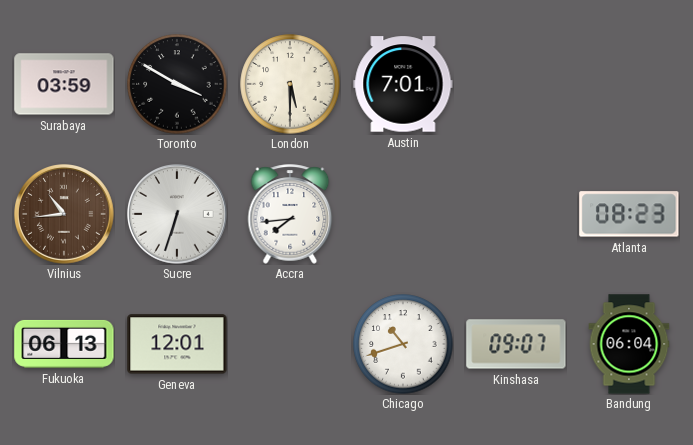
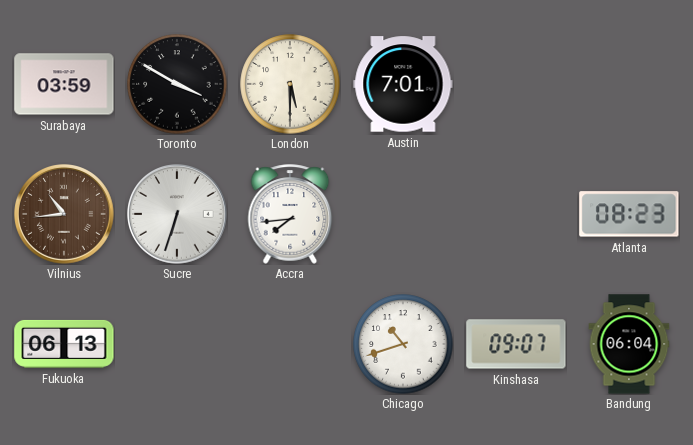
Geneva: 12:01 -> none (177, 344)
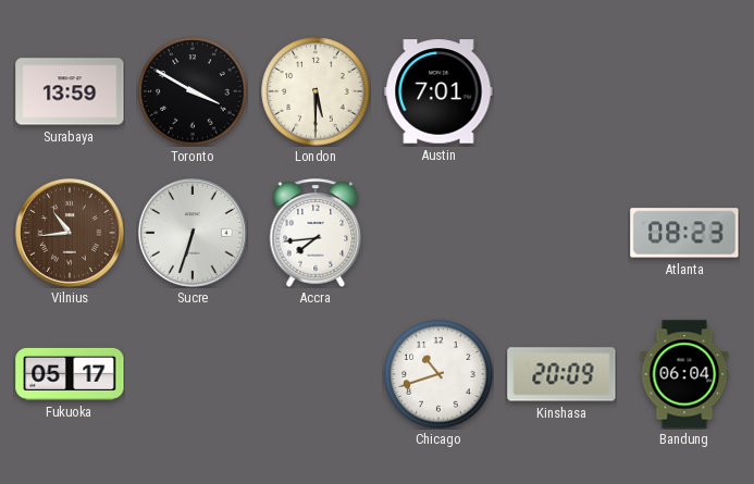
Surabaya: 03:59 -> 13:59 (70, 91)
Fukuoka: 06:13 -> 05:17 (70, 374)
Kinshasa: 09:07 -> 20:09 (561, 374)
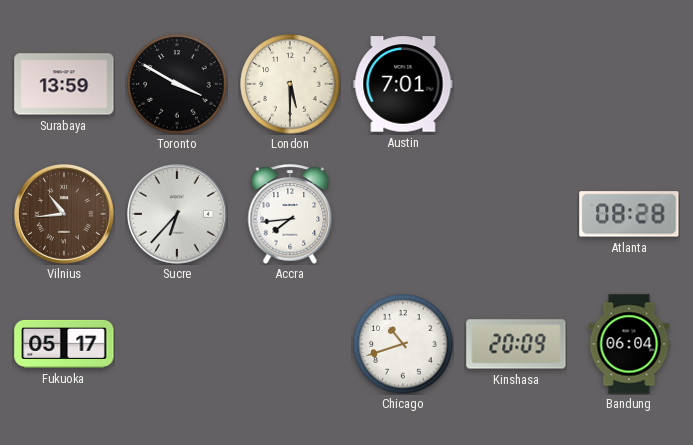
Sucre: 6:33 -> 6:37 (178, 215)
Atlanta: 08:23 -> 08:28 (629, 214)
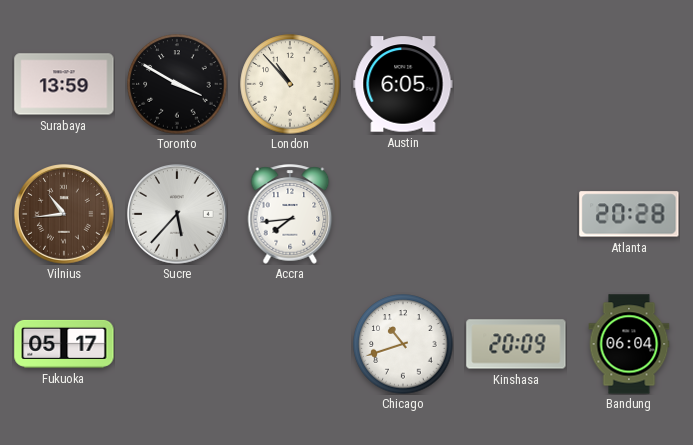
London: 5:30 -> 10:53 (290, 84)
Austin: 7:01 -> 6:05 (403, 84)
Sucre: 6:37 -> 5:37 (178, 215)
Atlanta: 08:28 -> 20:28 (629, 214)
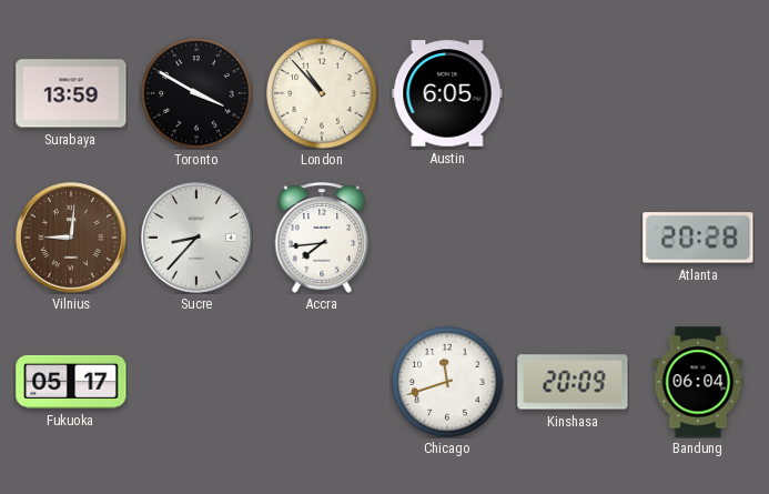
Vilnius: 10:44 -> 9:01 (72, 239)
Sucre: 5:37 -> 8:37 (198, 239)
Chicago: 10:42 -> 11:42 (447, 382)
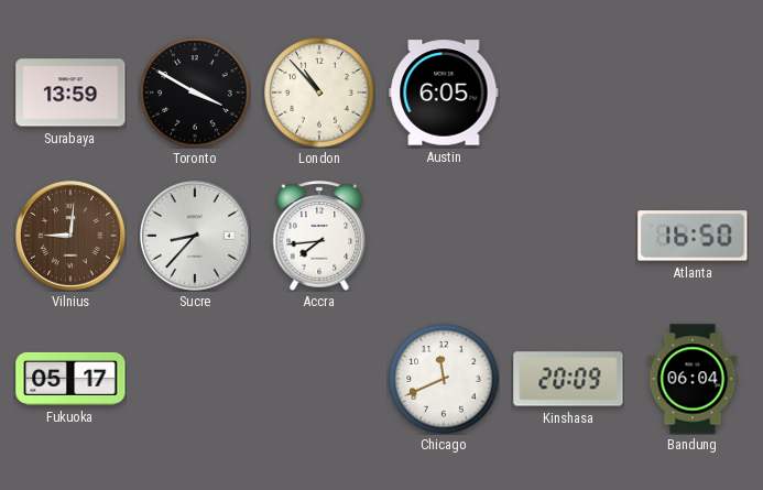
Atlanta: 20:28 -> 16:50 (693, 236)
Chicago: 11:42 -> 11:41 (444, 379)
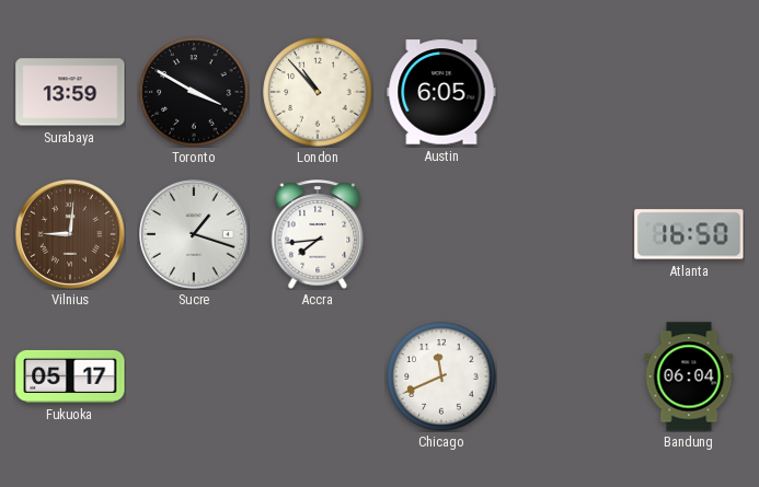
Sucre: 8:37 -> 1:18 (195, 235)
Kinshasa: 20:09 -> none (568, 379)
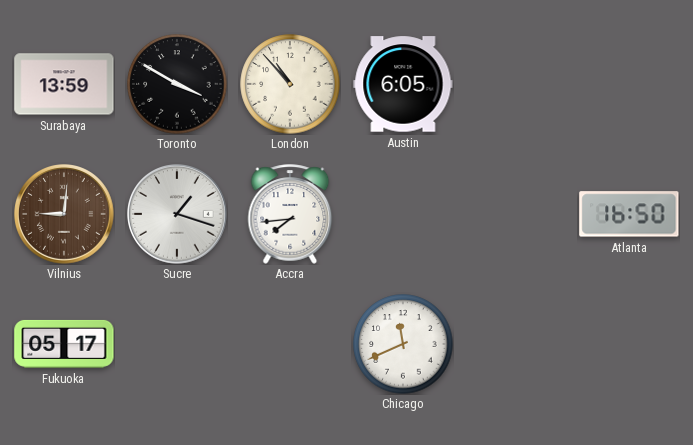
Bandung: 06:04 -> none (689, 376)
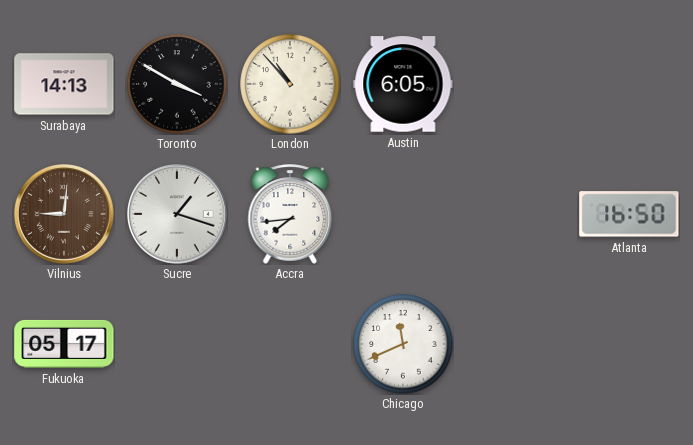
Surabaya: 13:59 -> 14:13 (64, 84)
